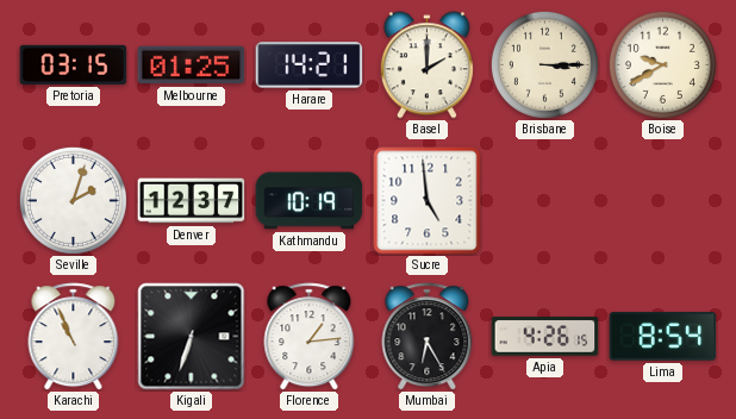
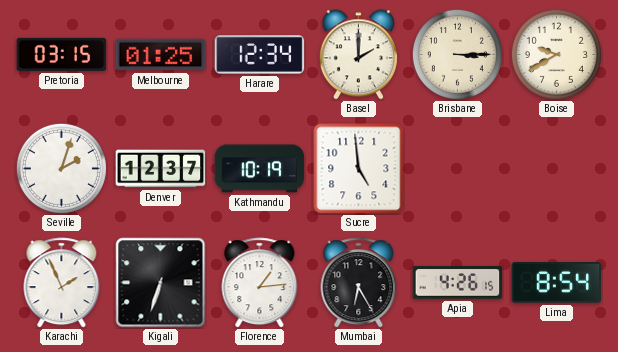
Harare: 14:21 -> 12:34 (260, 55)
Karachi: 10:56 -> 1:56 (62, 283)
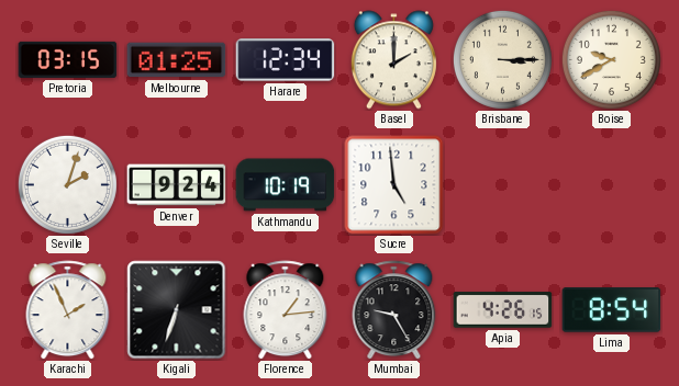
Denver: 12:37 -> 9:24 (177, 185)
Mumbai: 6:25 -> 9:25 (394, 310)
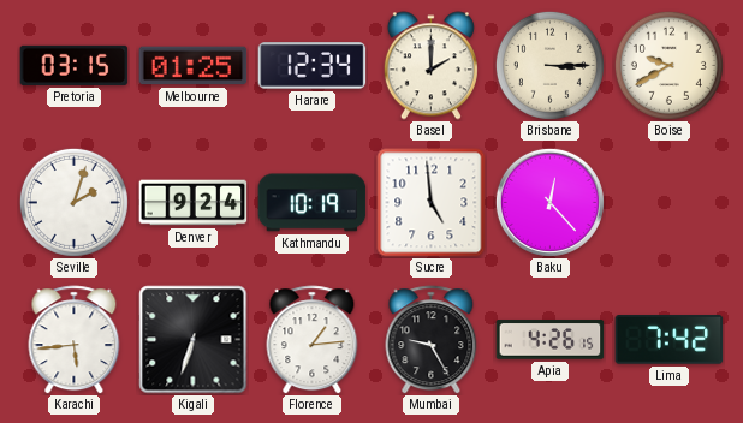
Baku: none -> 12:23 (549, 202)
Karachi: 1:56 -> 5:44 (75, 340)
Lima: 8:54 -> 7:42 (670, 340)
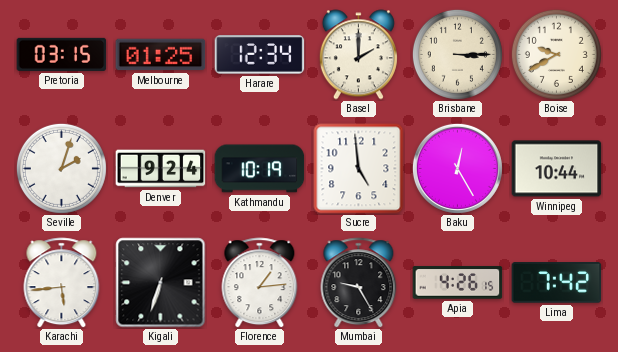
Baku: 12:23 -> 12:25 (457, 168)
Winnipeg: none -> 10:44 (557, 169)
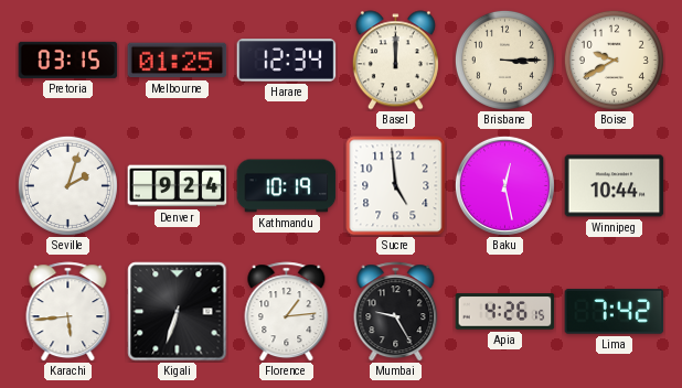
Basel: 2:00 -> 12:00 (395, 61)
Baku: 12:25 -> 12:28 (504, 185)
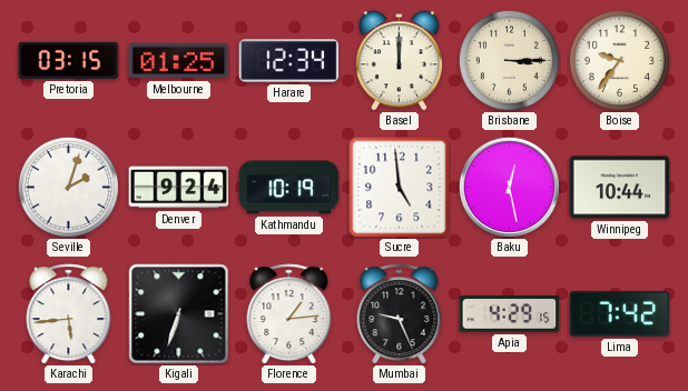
Boise: 9:40 -> 9:36 (619, 60)
Mumbai: 9:25 -> 9:26 (400, 314)
Apia: 4:26 -> 4:29 (510, 314)
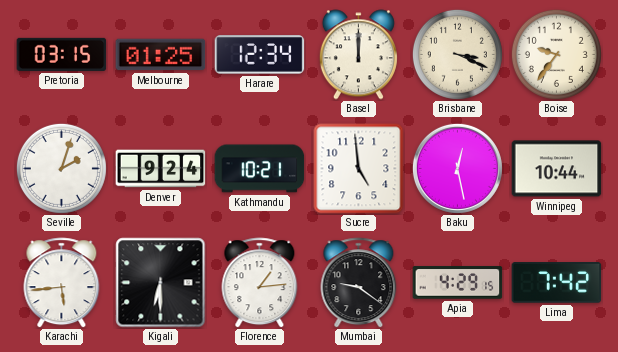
Brisbane: 3:15 -> 3:19 (457, 54)
Kathmandu: 10:19 -> 10:21 (260, 169)
Kigali: 6:33 -> 6:30 (161, 283)
Mumbai: 9:26 -> 9:21 (359, 283)
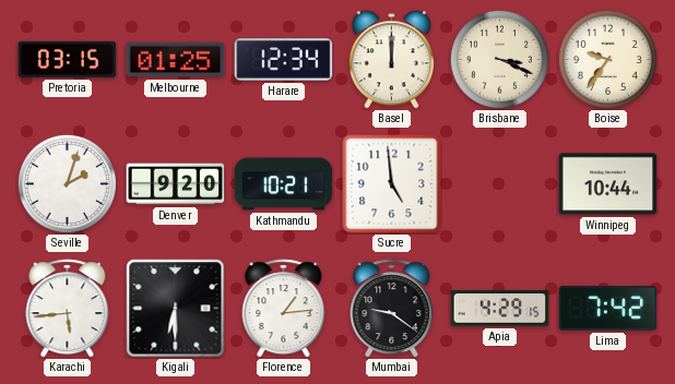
Denver: 9:24 -> 9:20 (176, 184)
Baku: 12:28 -> none (457, 168)
